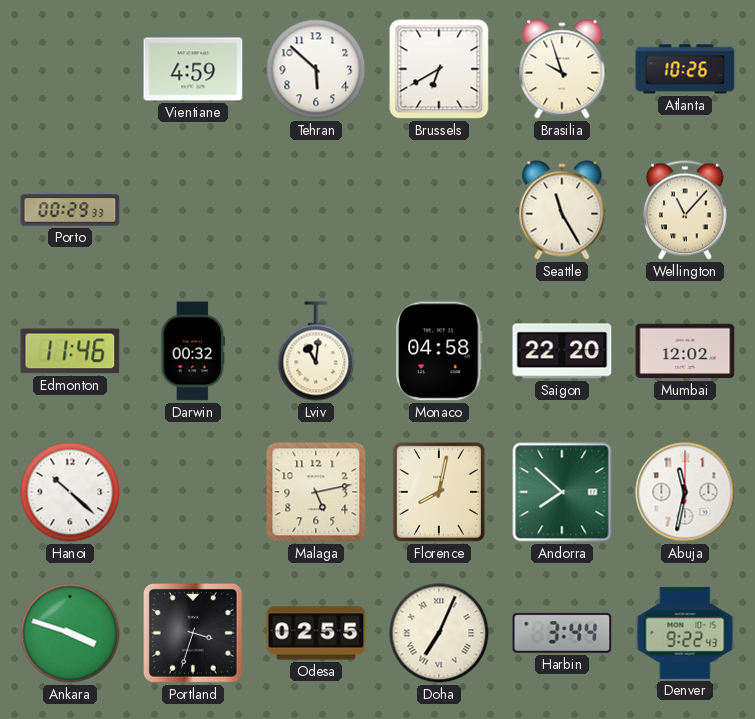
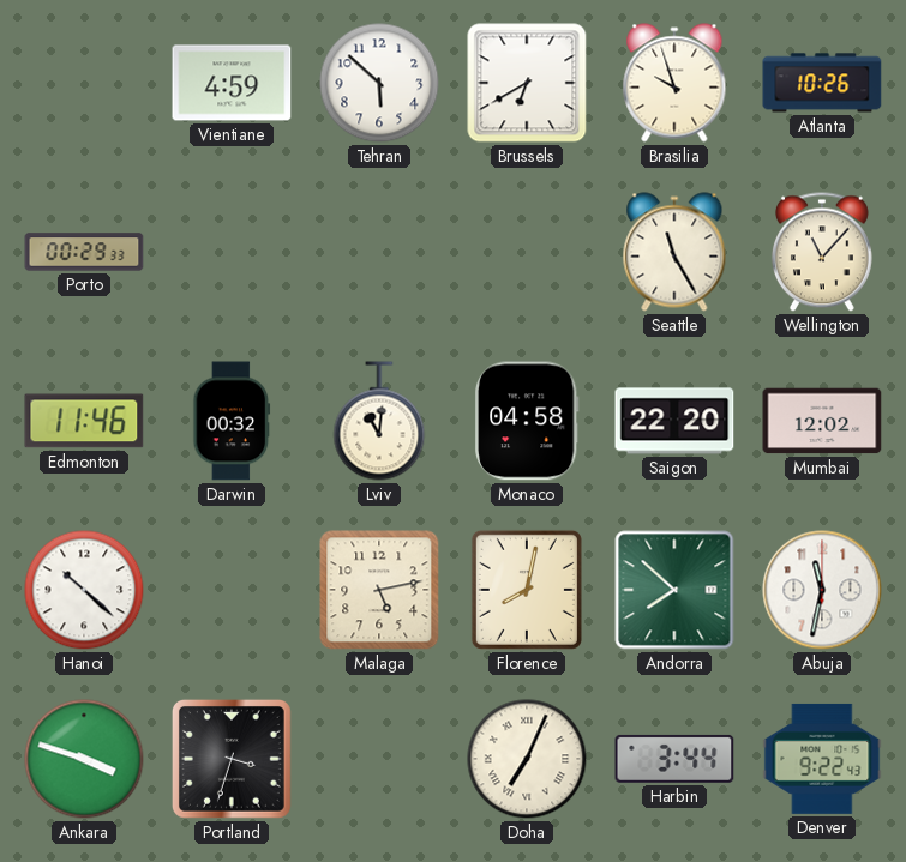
Odesa: 02:55 -> none (316, 633)
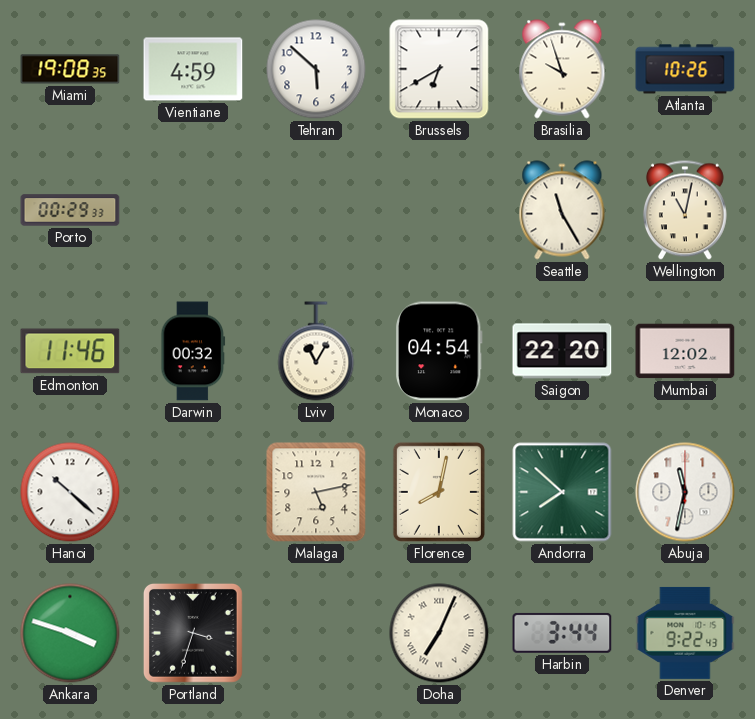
Miami: none -> 19:08 (70, 69)
Wellington: 11:07 -> 11:02 (685, 210)
Lviv: 11:01 -> 11:05 (316, 351)
Monaco: 04:58 -> 04:54 (440, 351)
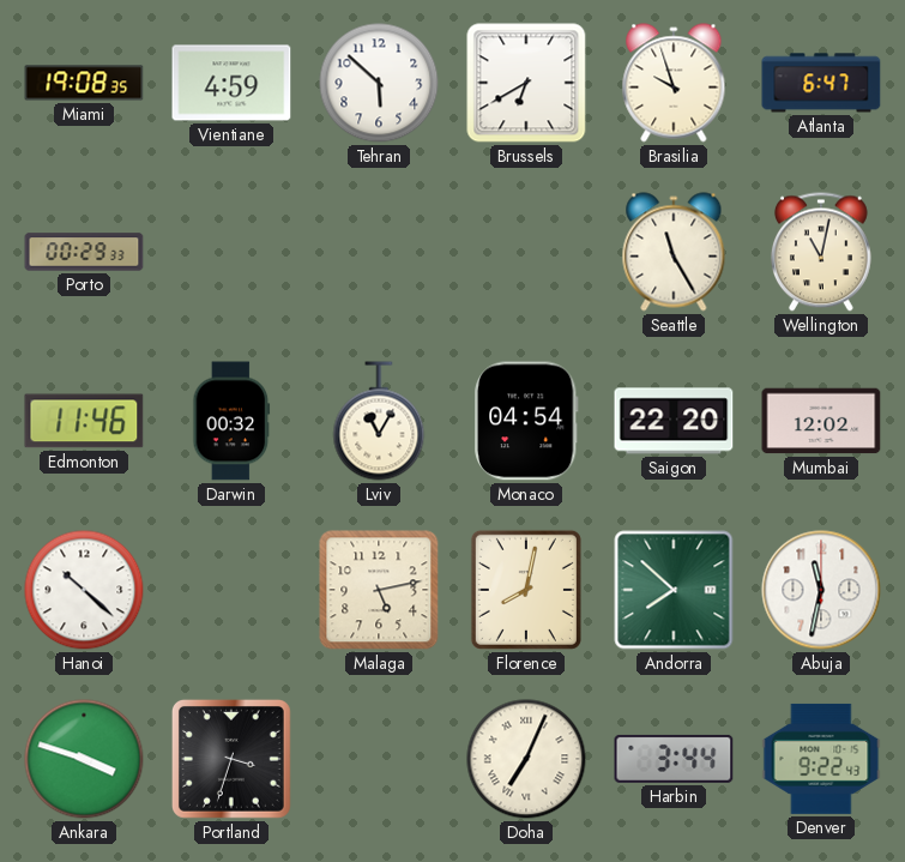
Atlanta: 10:26 -> 6:47 (821, 83)
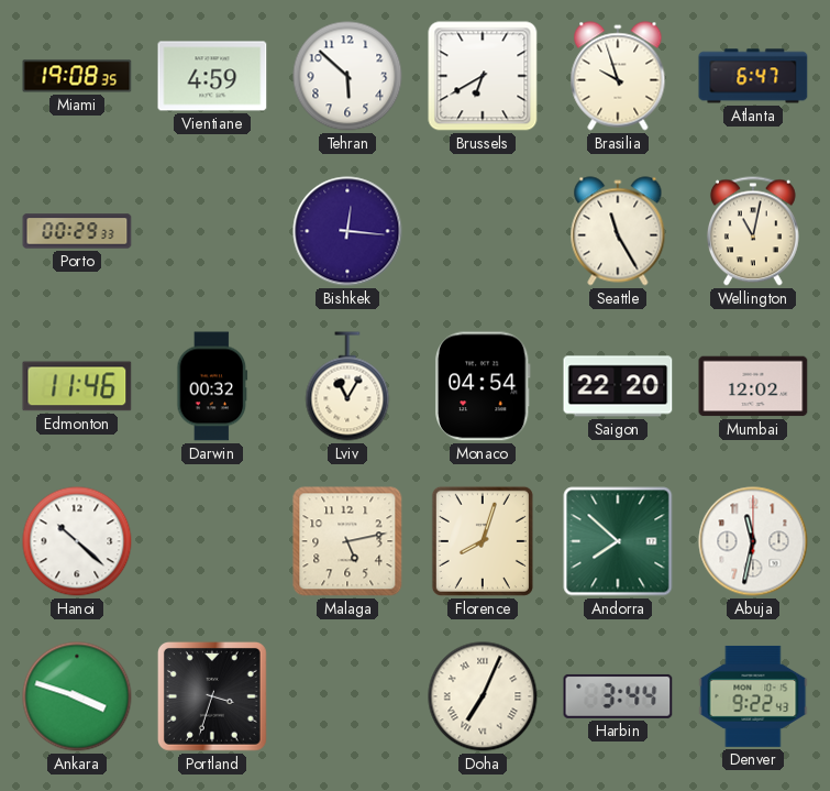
Bishkek: none -> 12:16 (347, 231)
Florence: 8:02 -> 8:03 (483, 541)
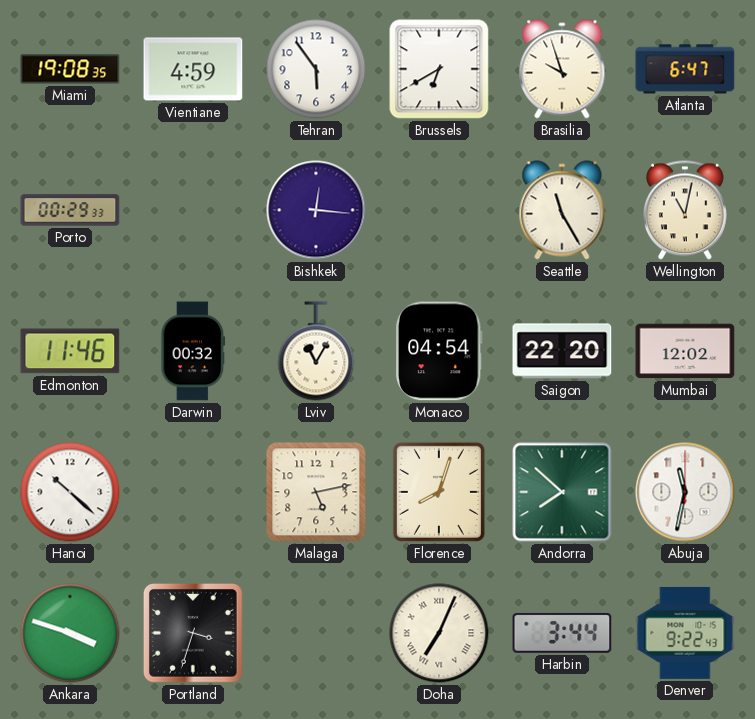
Tehran: 5:52 -> 5:54 (316, 69)
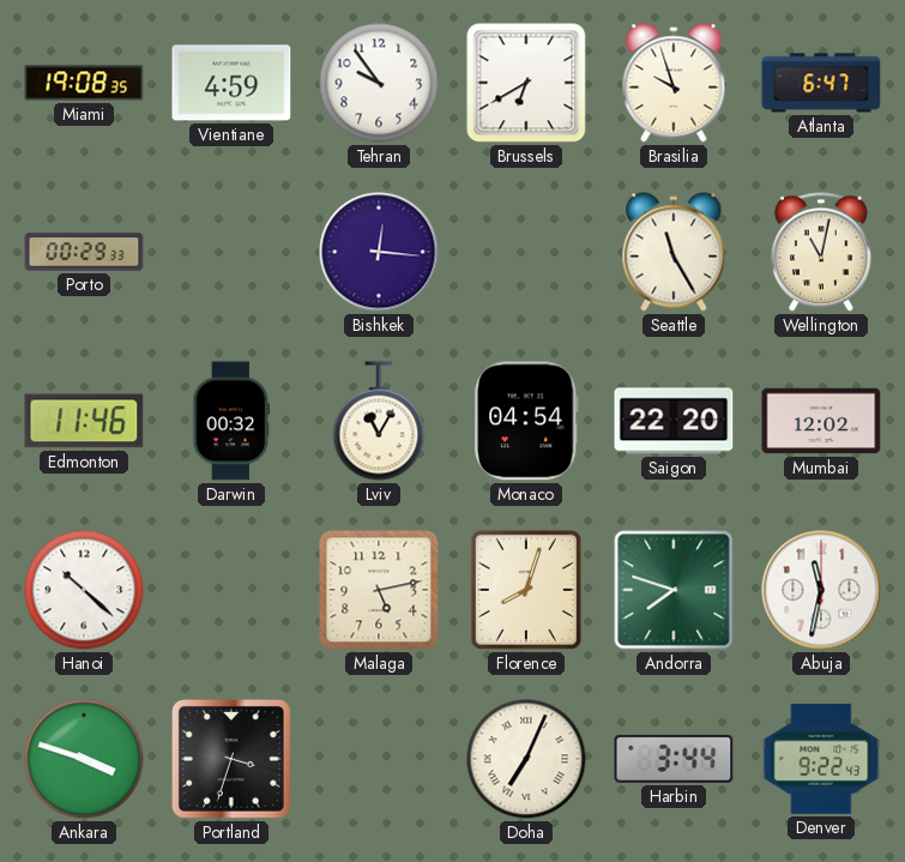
Tehran: 5:54 -> 9:54 (379, 83)
Andorra: 7:52 -> 7:48 (674, 590)
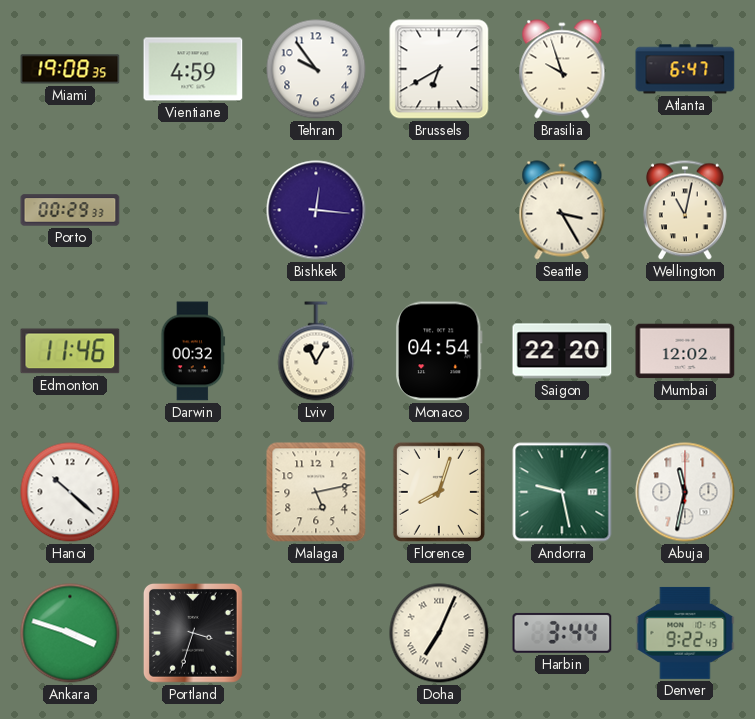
Seattle: 11:25 -> 3:25 (562, 210)
Andorra: 7:48 -> 9:28 (562, 492)
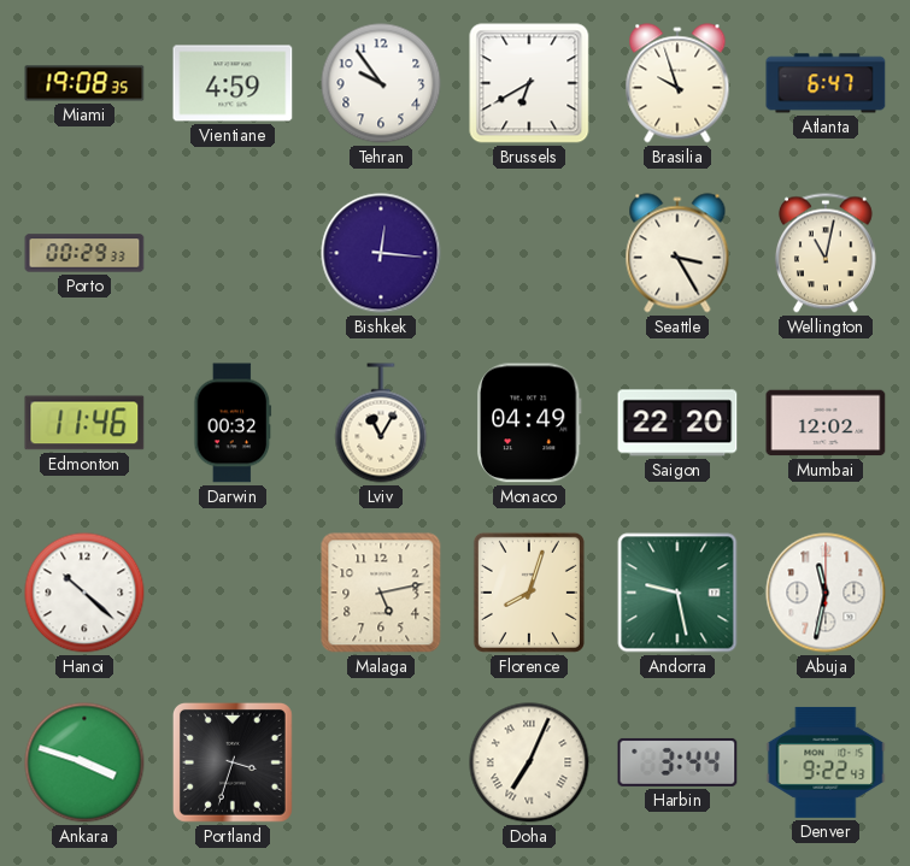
Monaco: 04:54 -> 04:49 (530, 423)
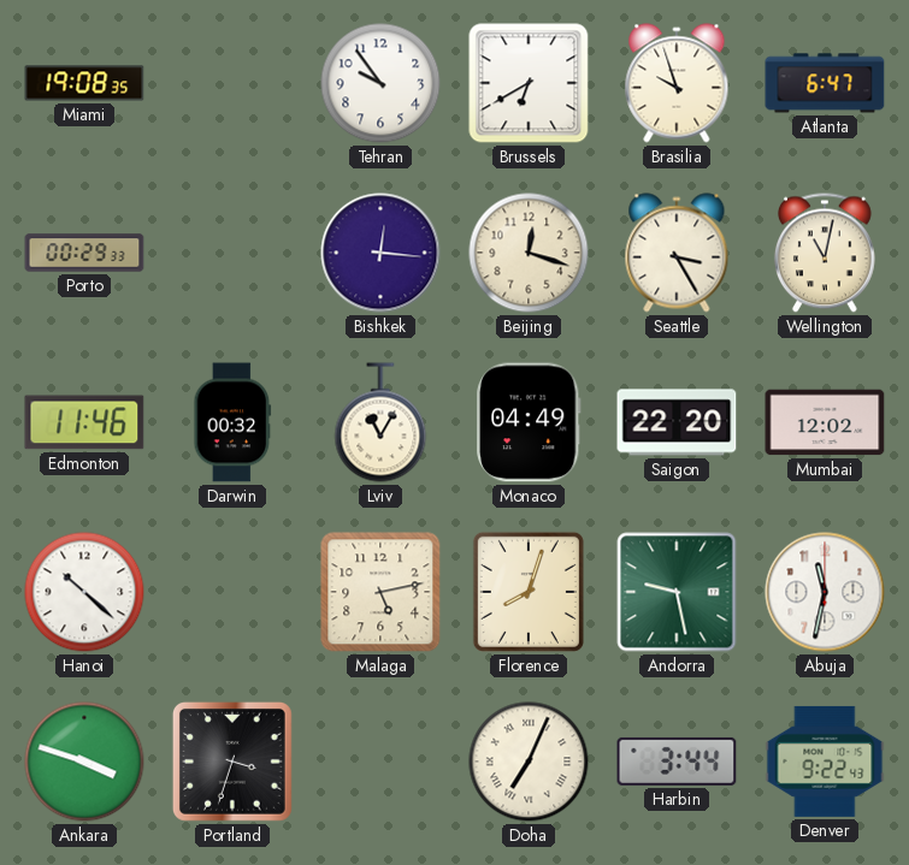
Vientiane: 4:59 -> none (233, 83)
Beijing: none -> 12:18 (529, 253)
